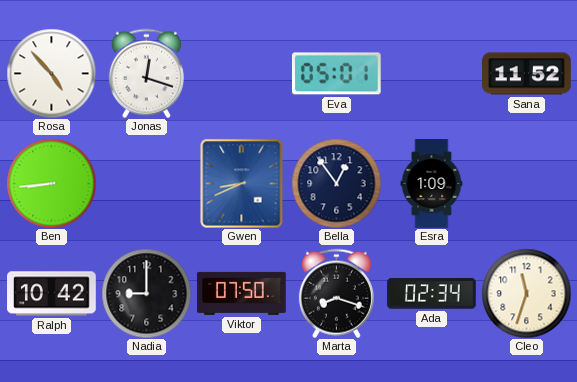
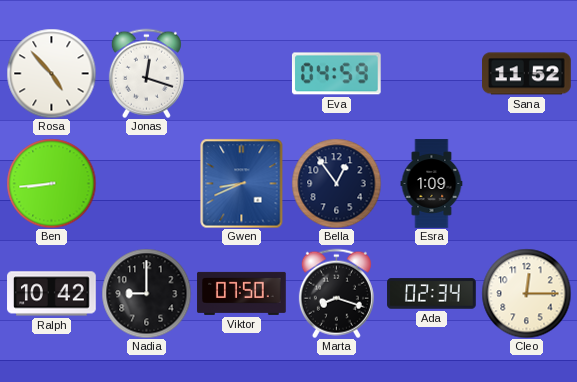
Eva: 05:01 -> 04:59 (336, 74)
Cleo: 11:33 -> 12:15 (526, 293)
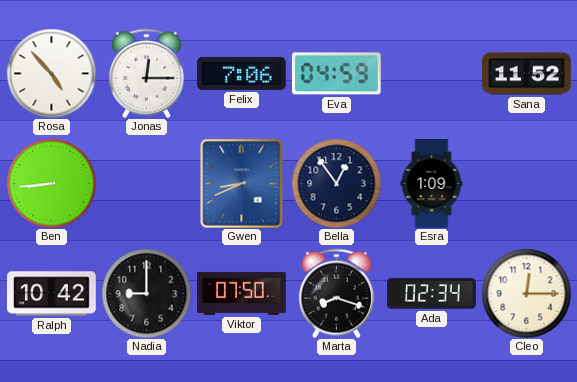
Jonas: 12:18 -> 12:15 (146, 73)
Felix: none -> 7:06 (242, 73)
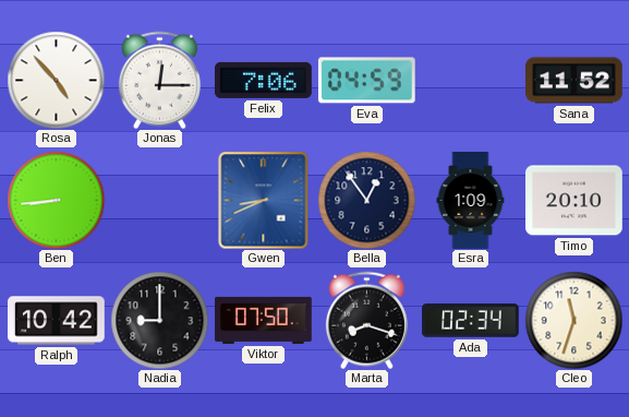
Timo: none -> 20:10 (574, 201)
Cleo: 12:15 -> 11:33 (573, 320)
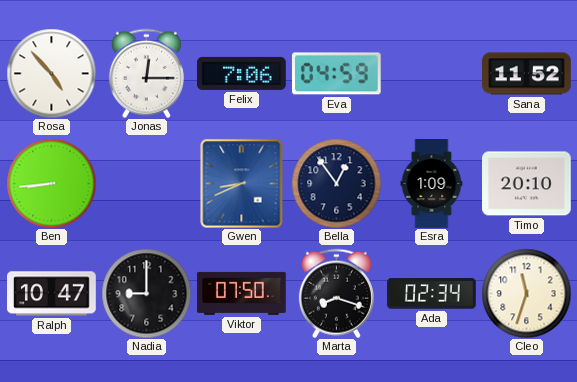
Ralph: 10:42 -> 10:47 (52, 294)
